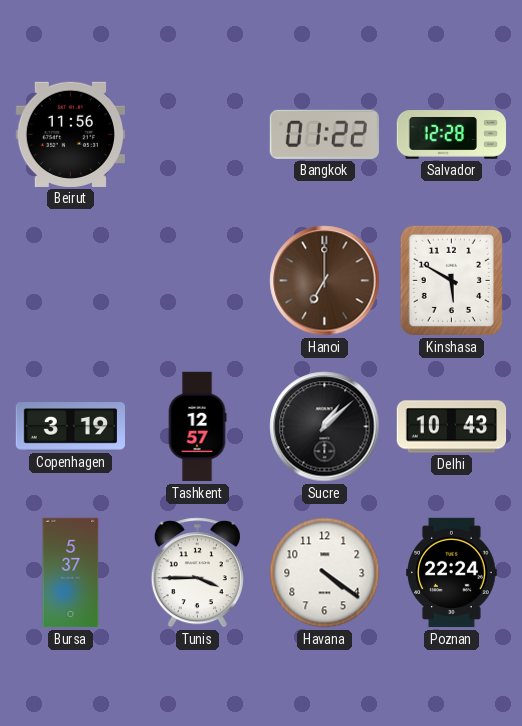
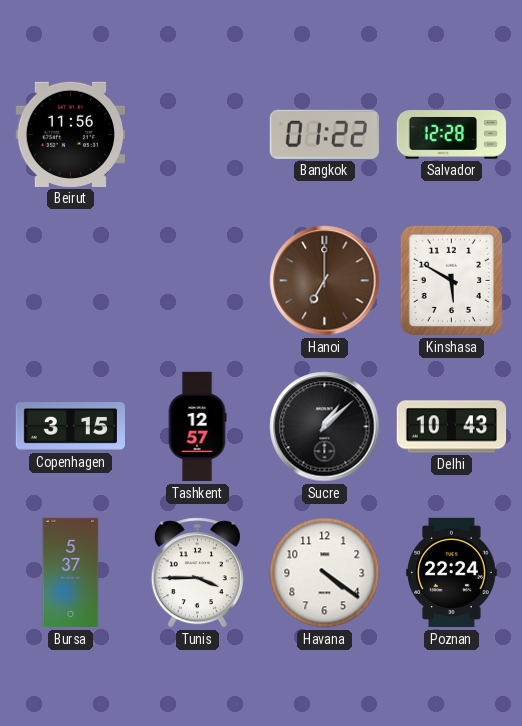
Copenhagen: 3:19 -> 3:15 (70, 427)
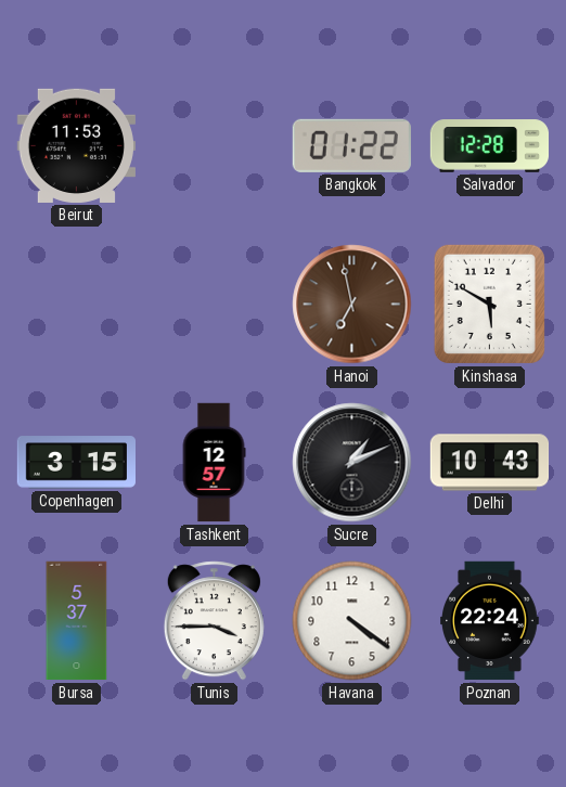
Beirut: 11:56 -> 11:53 (76, 145)
Hanoi: 7:00 -> 6:58 (352, 305)
Sucre: 1:08 -> 1:11 (352, 463)
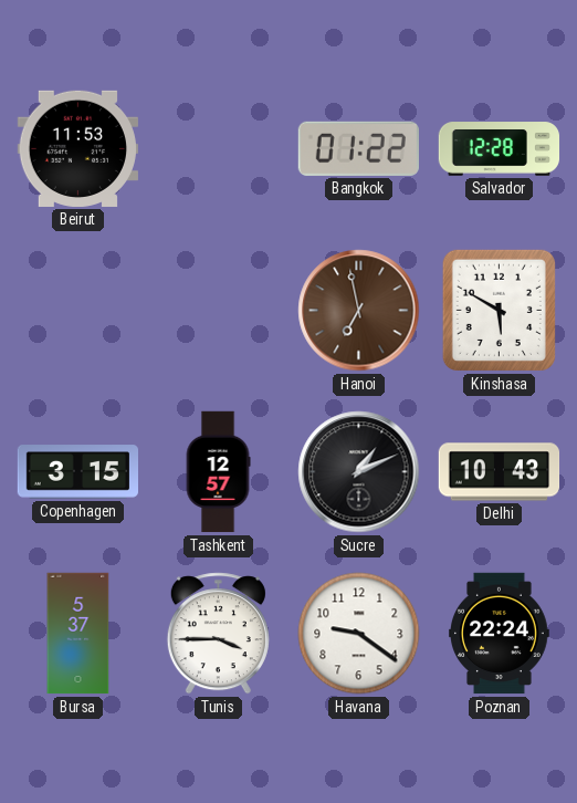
Havana: 4:21 -> 9:21 (359, 634)
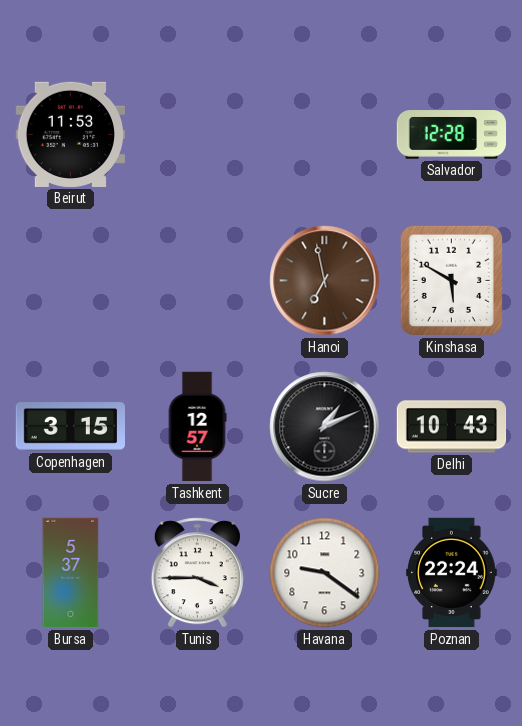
Bangkok: 01:22 -> none (358, 148)
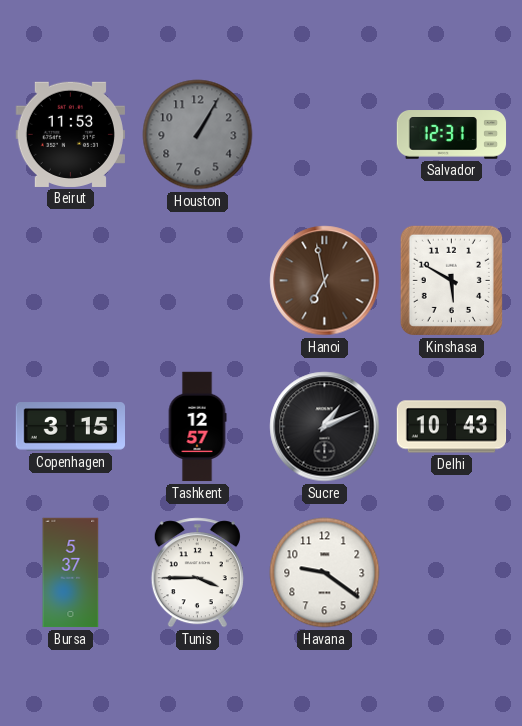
Houston: none -> 1:05 (198, 135)
Salvador: 12:28 -> 12:31 (452, 135)
Poznan: 22:24 -> none (452, 573)
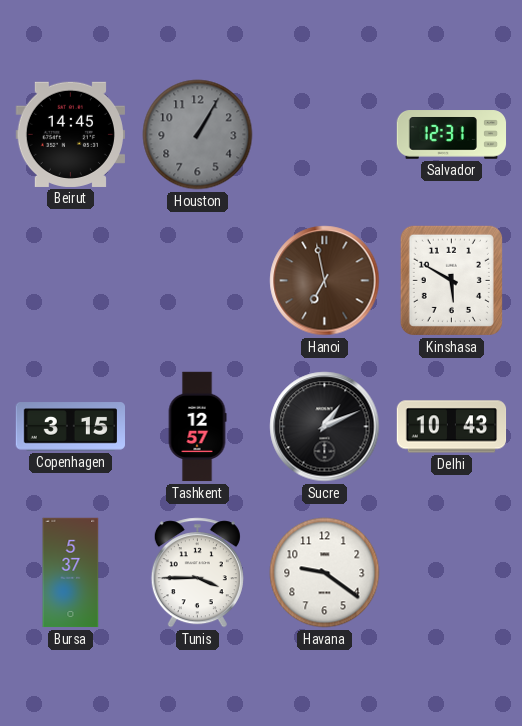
Beirut: 11:53 -> 14:45 (70, 134)
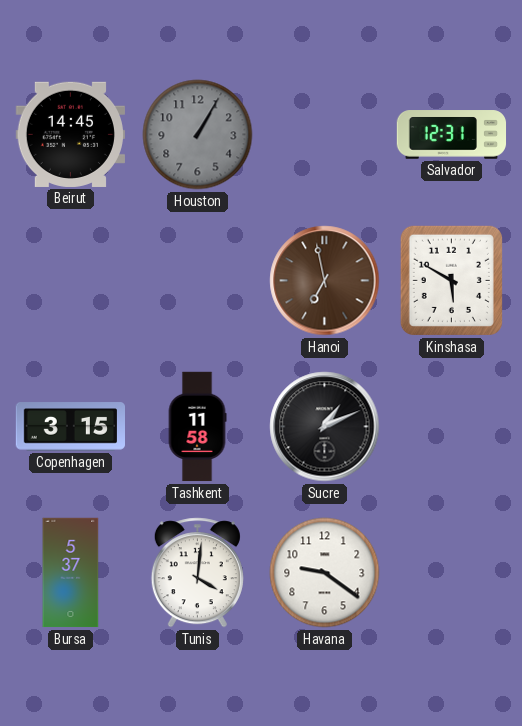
Tashkent: 12:57 -> 11:58 (197, 427)
Delhi: 10:43 -> none (452, 427)
Tunis: 3:45 -> 4:01 (197, 573)
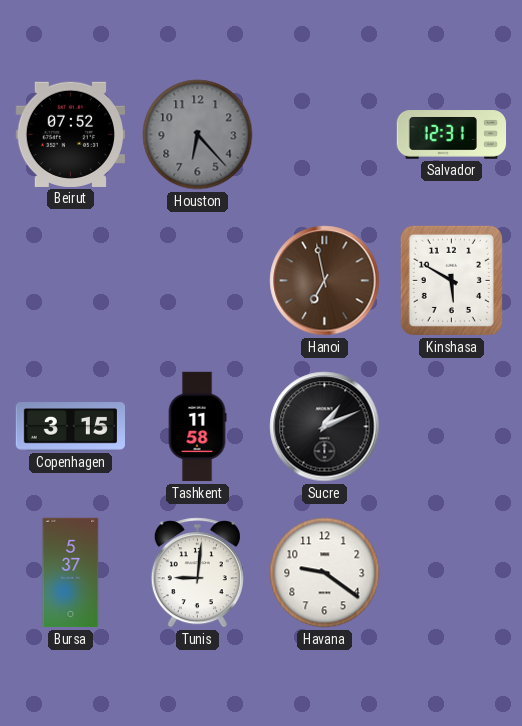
Beirut: 14:45 -> 07:52 (70, 134)
Houston: 1:05 -> 6:23 (198, 135)
Tunis: 4:01 -> 9:01 (197, 573)
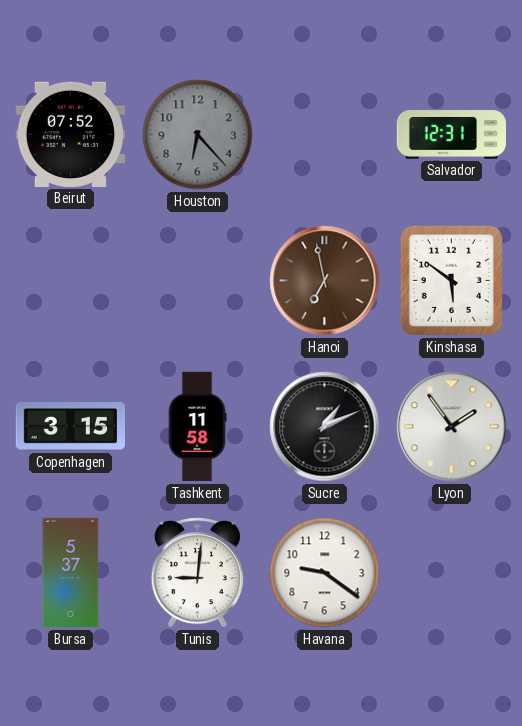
Kinshasa: 5:50 -> 5:51 (451, 280)
Lyon: none -> 1:54 (452, 427)
